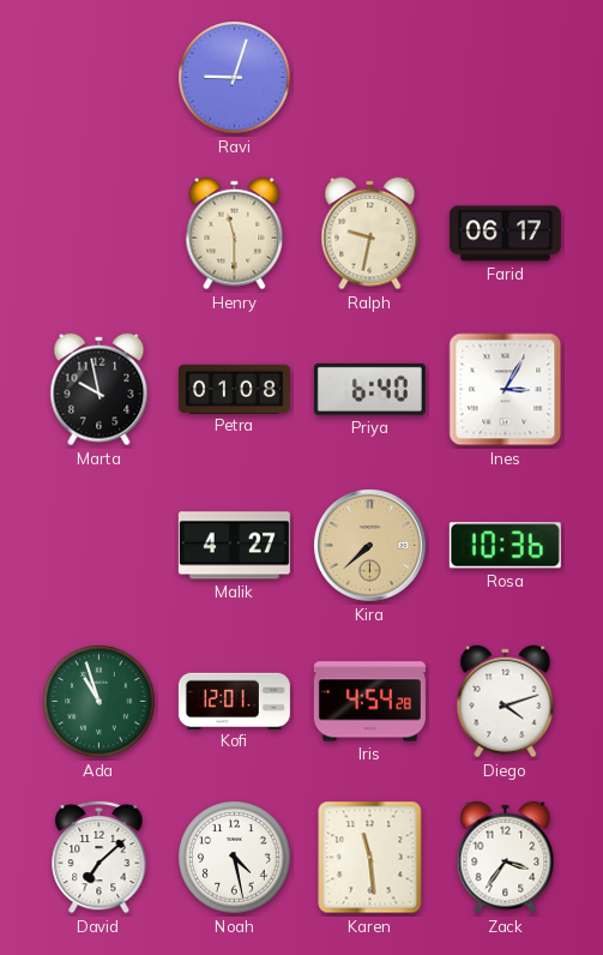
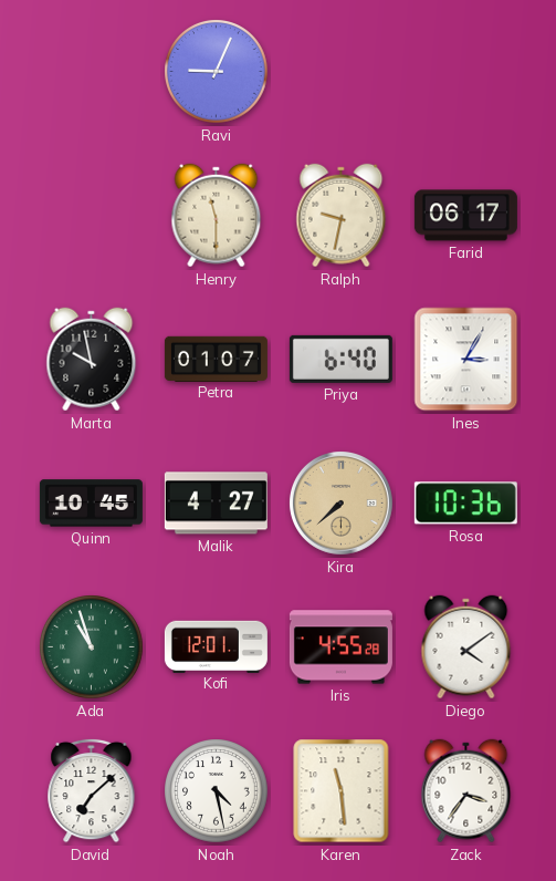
Ravi: 9:03 -> 9:04 (217, 72)
Petra: 01:08 -> 01:07 (216, 359)
Quinn: none -> 10:45 (91, 504)
Iris: 4:54 -> 4:55 (340, 647)
Diego: 4:12 -> 4:09 (466, 647)
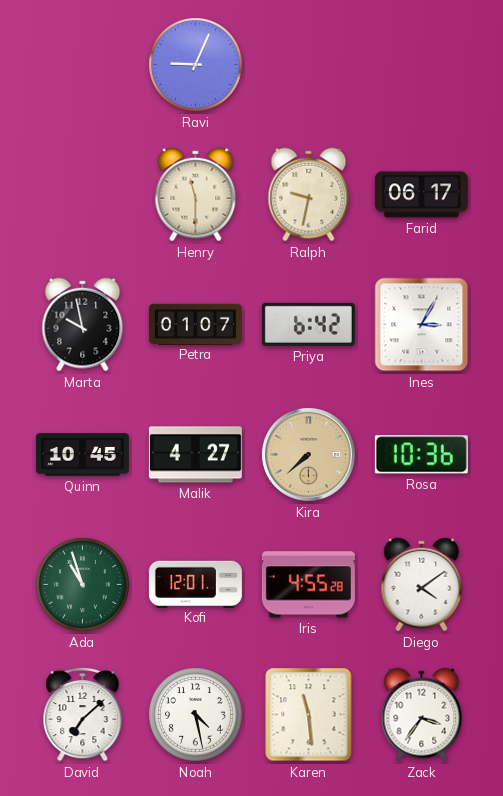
Priya: 6:40 -> 6:42 (308, 324)
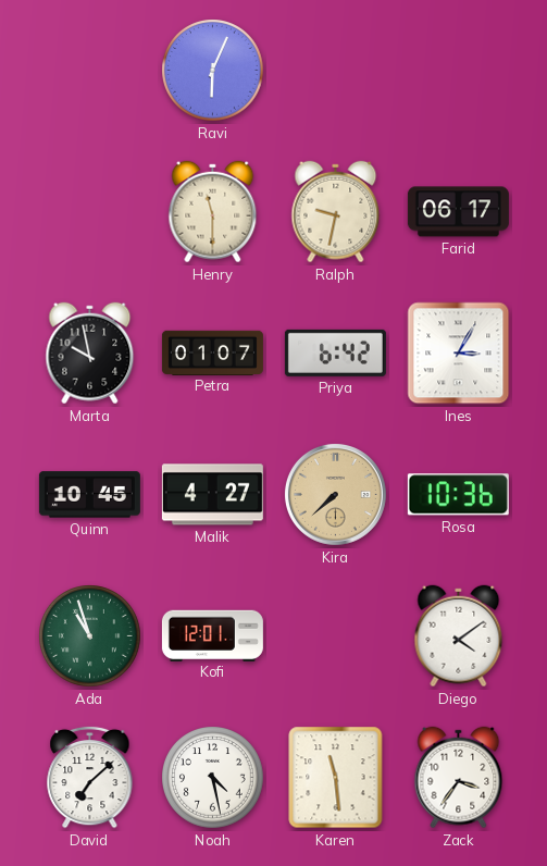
Ravi: 9:04 -> 6:04 (213, 71)
Iris: 4:55 -> none (308, 585)
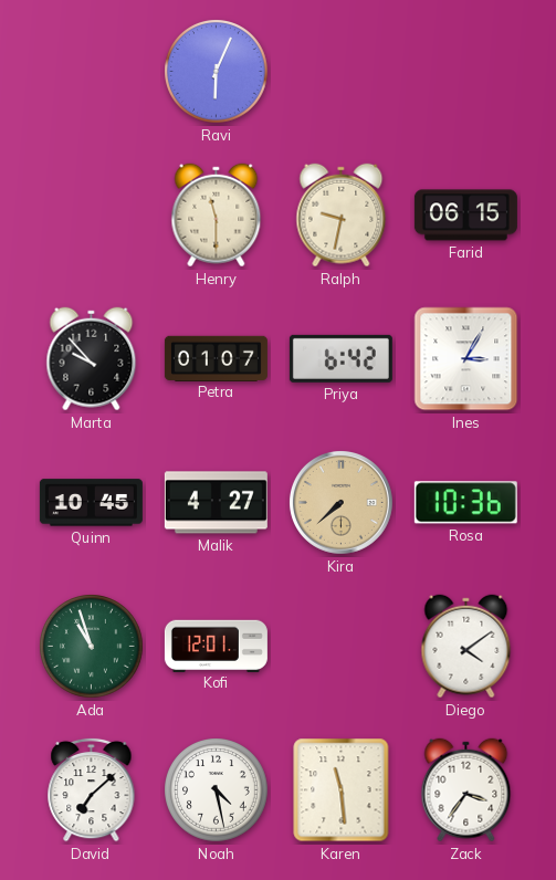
Farid: 06:17 -> 06:15 (465, 216)
Marta: 9:58 -> 9:53 (92, 359)
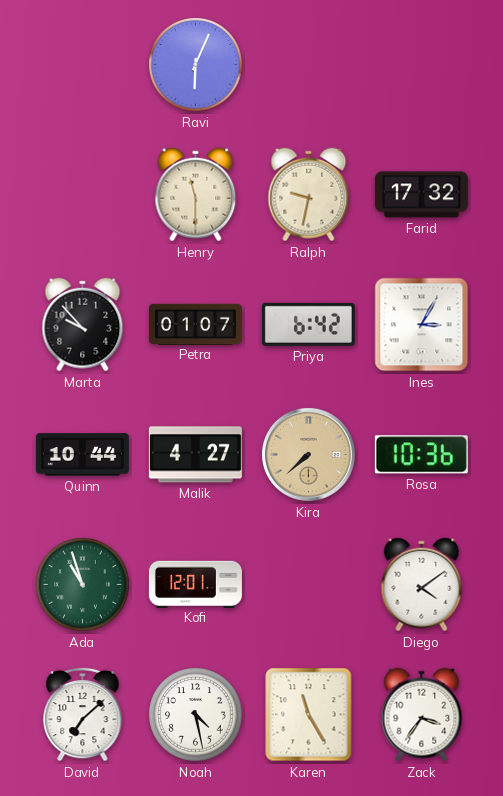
Farid: 06:15 -> 17:32 (421, 195)
Quinn: 10:45 -> 10:44 (82, 455)
Karen: 11:29 -> 11:25 (309, 715)
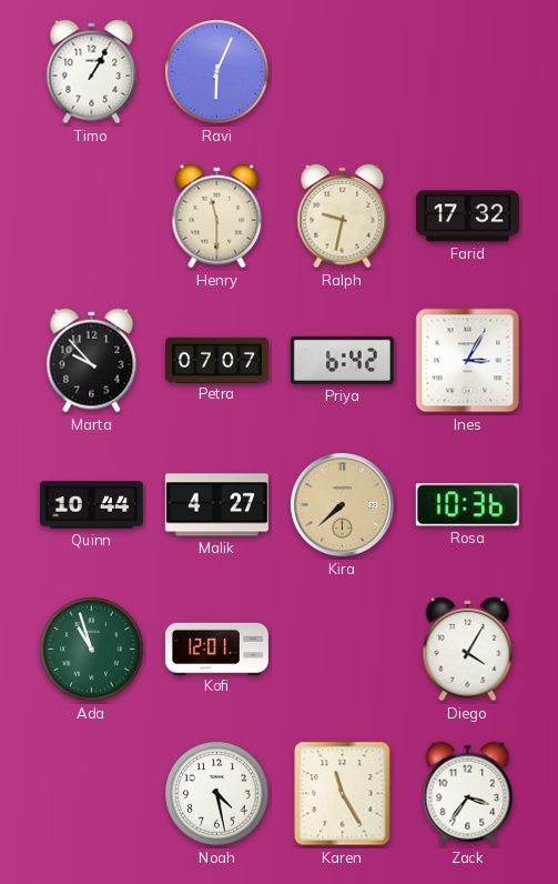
Timo: none -> 1:05 (92, 72)
Petra: 01:07 -> 07:07 (216, 360)
Diego: 4:09 -> 4:05 (468, 650)
David: 7:08 -> none (83, 714)
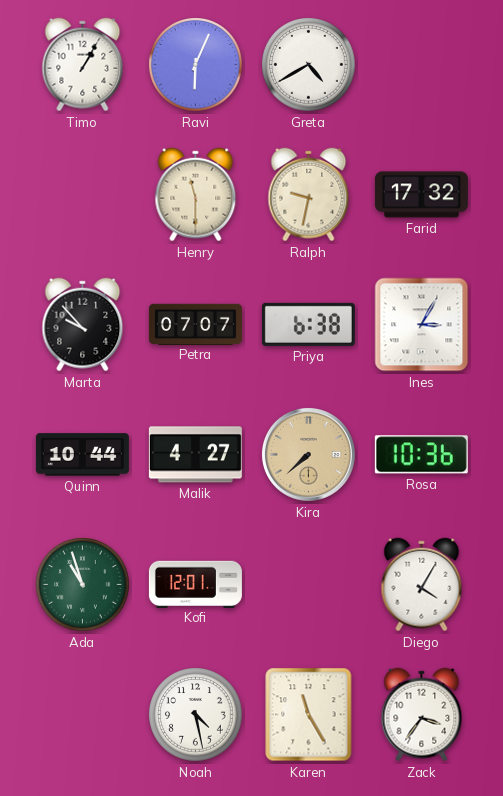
Greta: none -> 4:40 (309, 65)
Priya: 6:42 -> 6:38 (308, 324)
